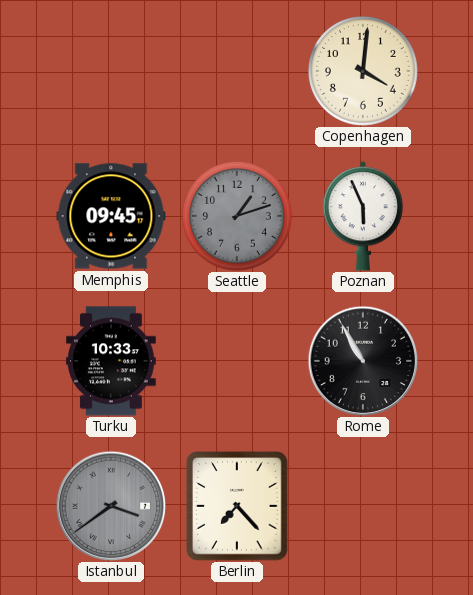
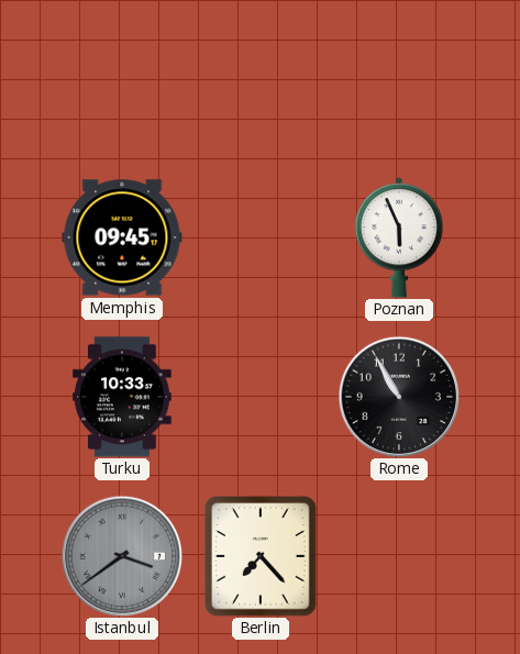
Copenhagen: 4:01 -> none (363, 71)
Seattle: 1:12 -> none (237, 216)
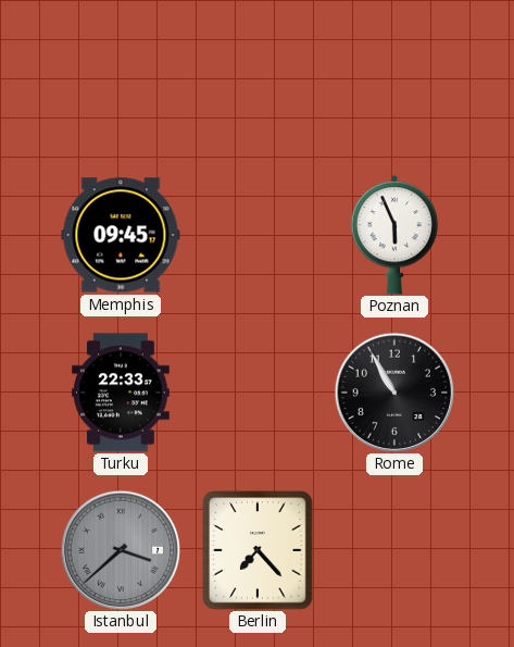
Turku: 10:33 -> 22:33 (122, 393)
Istanbul: 3:39 -> 3:38 (121, 550)
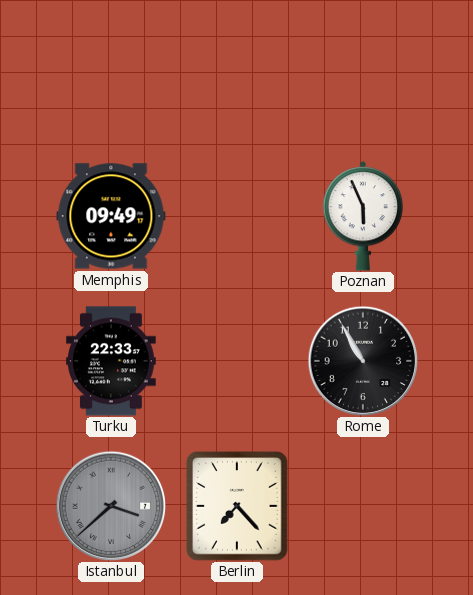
Memphis: 09:45 -> 09:49 (111, 216)
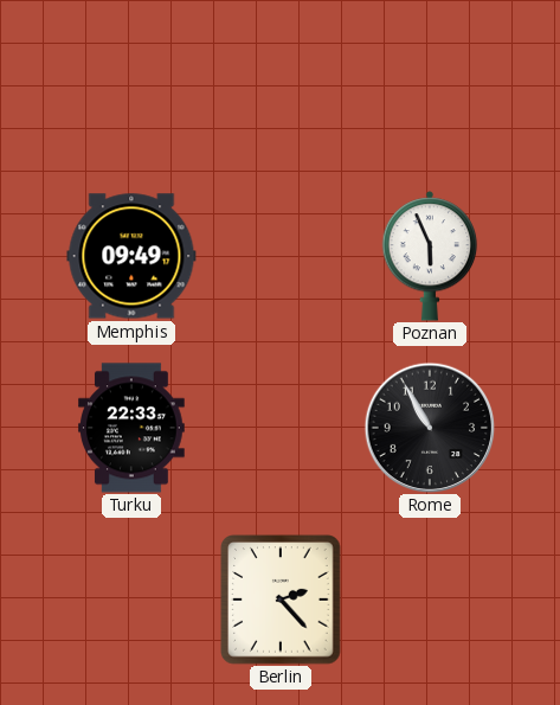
Istanbul: 3:38 -> none (111, 506)
Berlin: 7:23 -> 2:23 (281, 600)
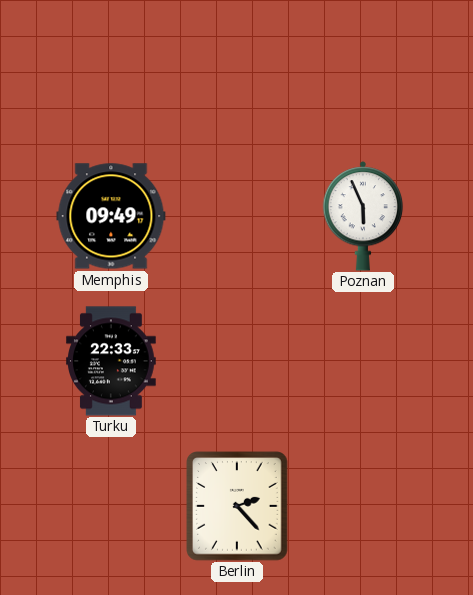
Rome: 10:55 -> none (430, 428)
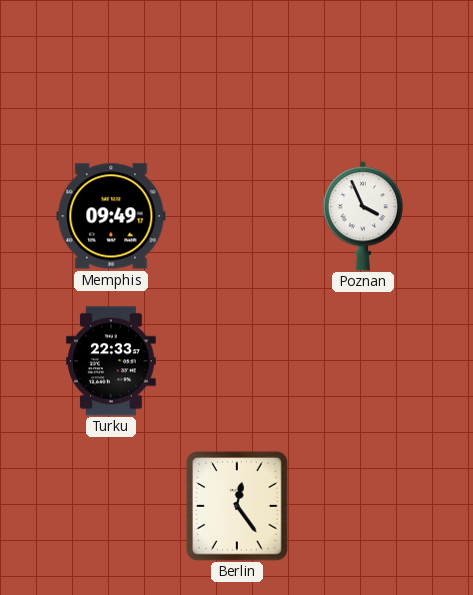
Poznan: 5:56 -> 3:56 (363, 216)
Berlin: 2:23 -> 12:24 (237, 506)
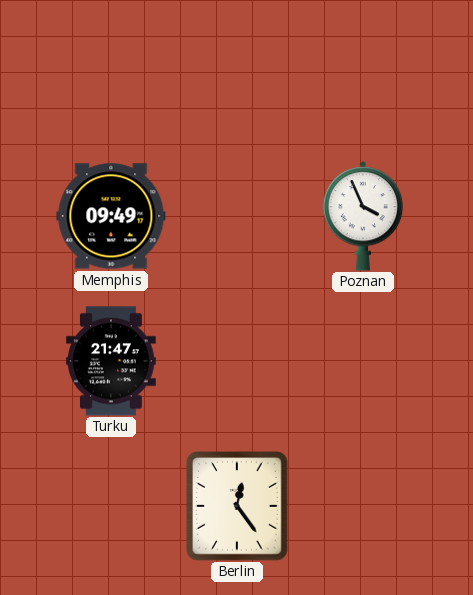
Turku: 22:33 -> 21:47 (112, 361)
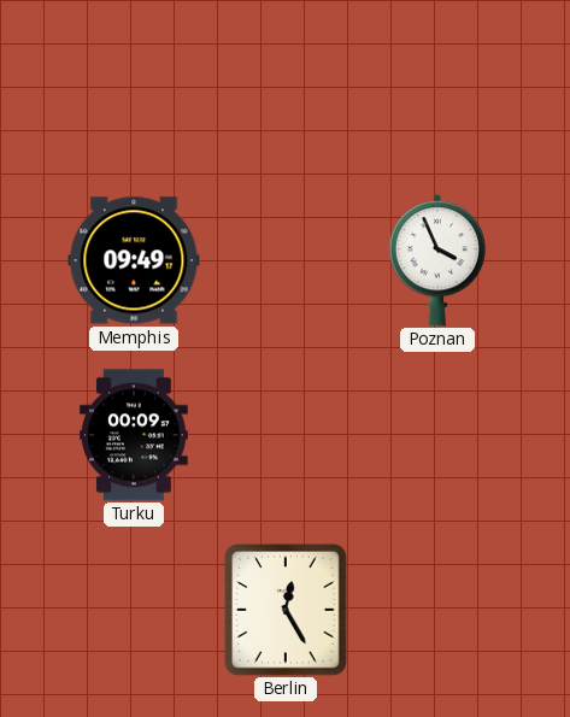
Turku: 21:47 -> 00:09 (135, 435)
Berlin: 12:24 -> 12:25 (286, 610)
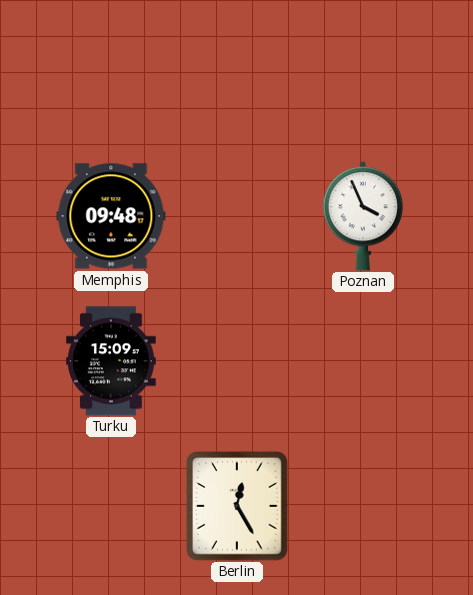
Memphis: 09:49 -> 09:48 (111, 216)
Turku: 00:09 -> 15:09 (112, 361)
